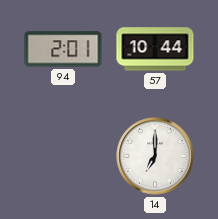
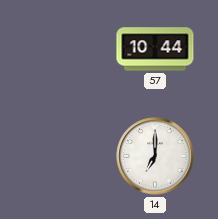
94: 2:01 -> none (63, 49)
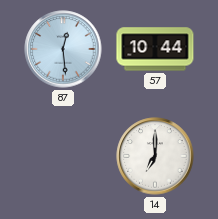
87: none -> 12:29 (63, 49)
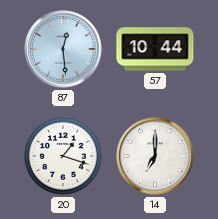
20: none -> 1:18 (64, 157)
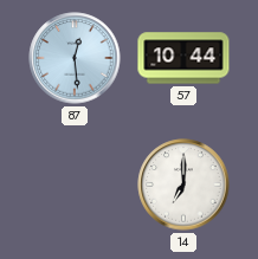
20: 1:18 -> none (64, 157)
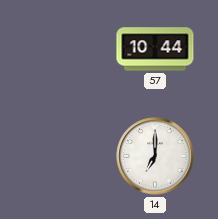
87: 12:29 -> none (75, 58)
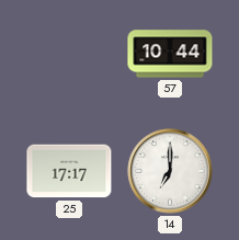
25: none -> 17:17 (69, 171)
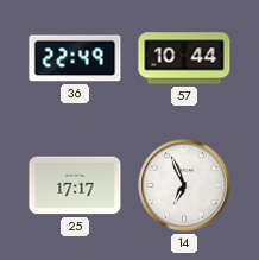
36: none -> 22:49 (75, 58)
14: 7:00 -> 6:56 (184, 185)
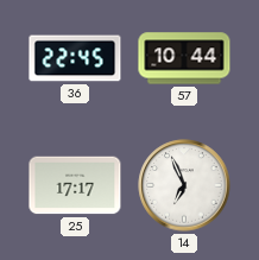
36: 22:49 -> 22:45 (75, 58)
